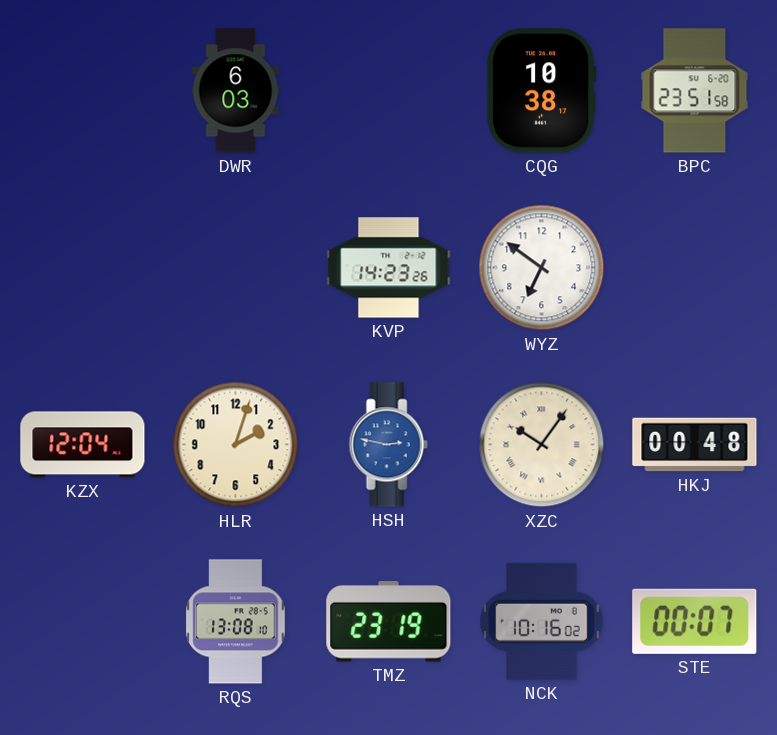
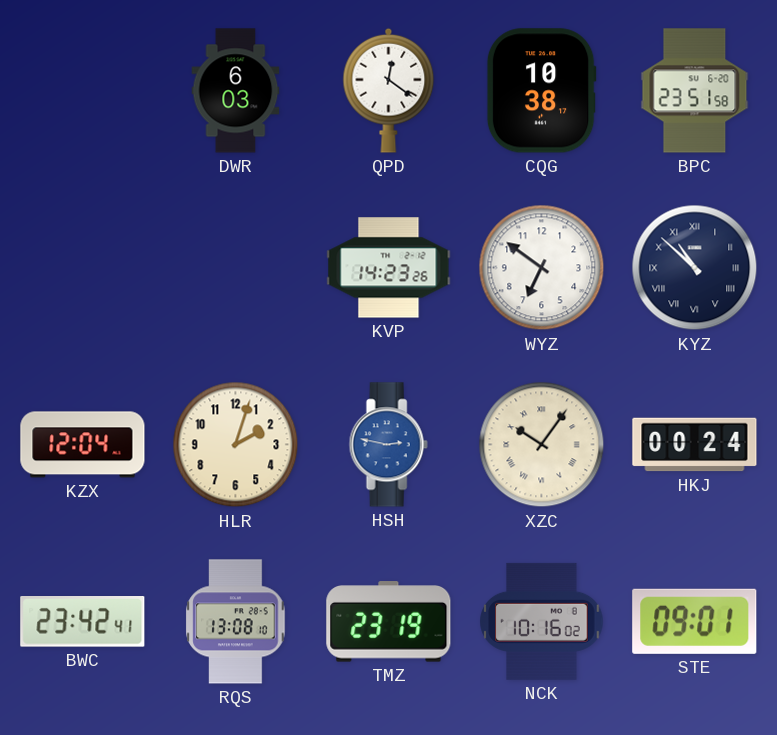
QPD: none -> 12:21 (389, 90)
KYZ: none -> 10:52 (695, 268)
HKJ: 00:48 -> 00:24 (695, 445)
BWC: none -> 23:42 (83, 622)
STE: 00:07 -> 09:01 (695, 621)
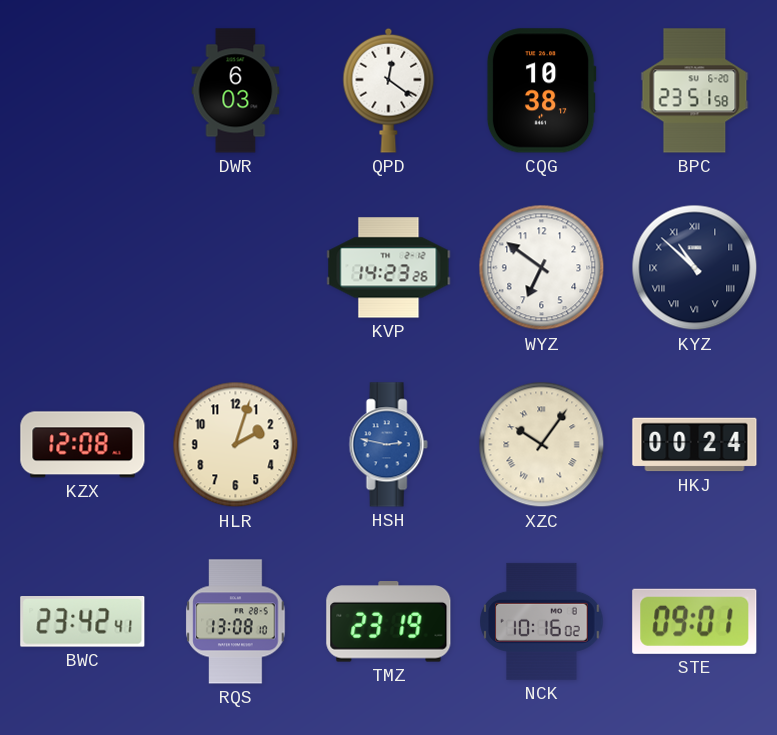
KZX: 12:04 -> 12:08 (83, 445)
